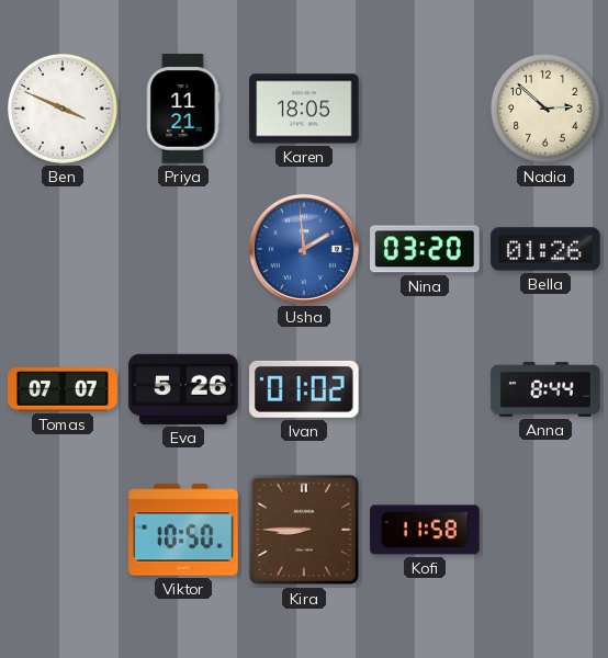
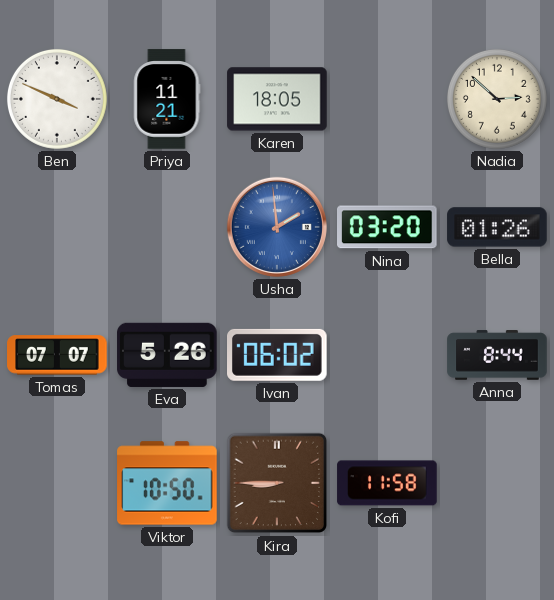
Ivan: 01:02 -> 06:02 (278, 355)
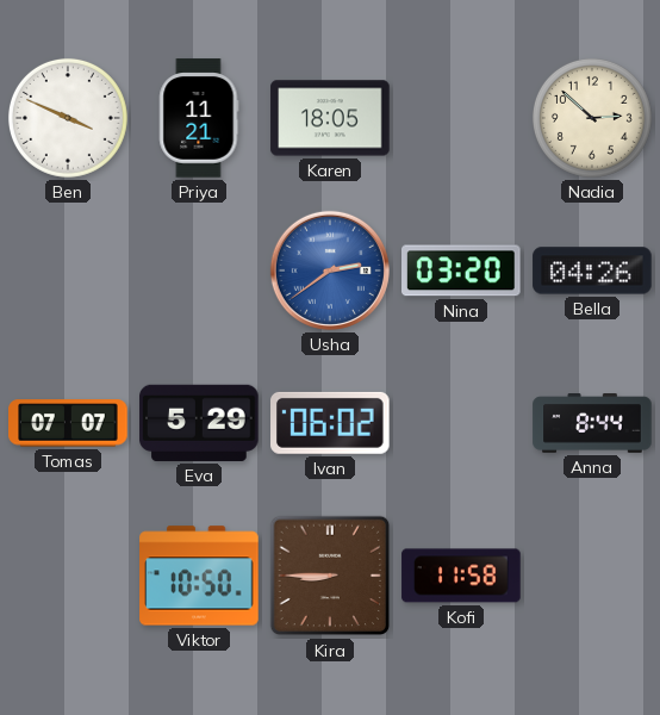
Usha: 1:59 -> 2:39 (330, 271)
Bella: 01:26 -> 04:26 (592, 271)
Eva: 5:26 -> 5:29 (199, 423)
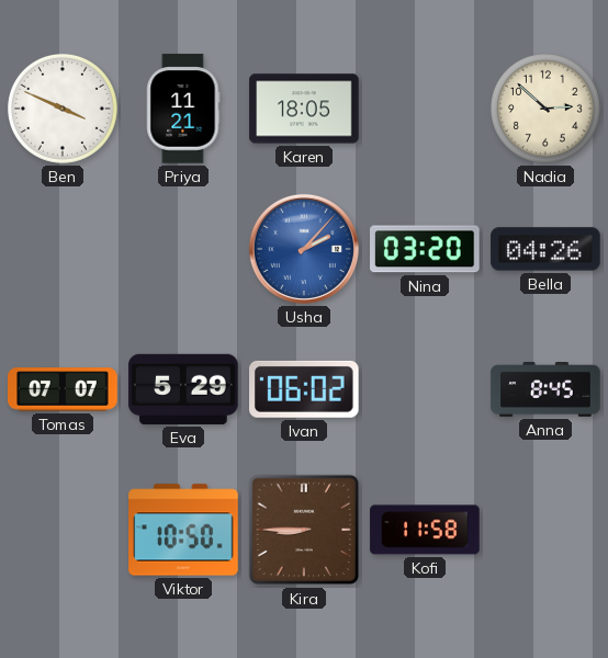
Usha: 2:39 -> 2:07 (304, 249)
Anna: 8:44 -> 8:45 (545, 389)
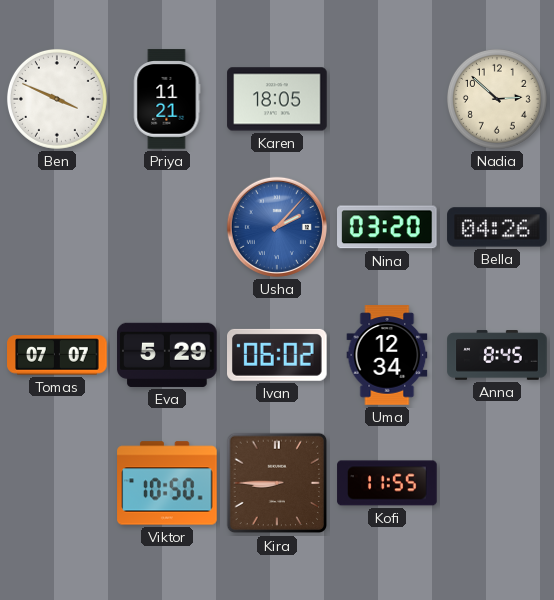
Uma: none -> 12:34 (387, 355)
Kofi: 11:58 -> 11:55 (387, 483)
